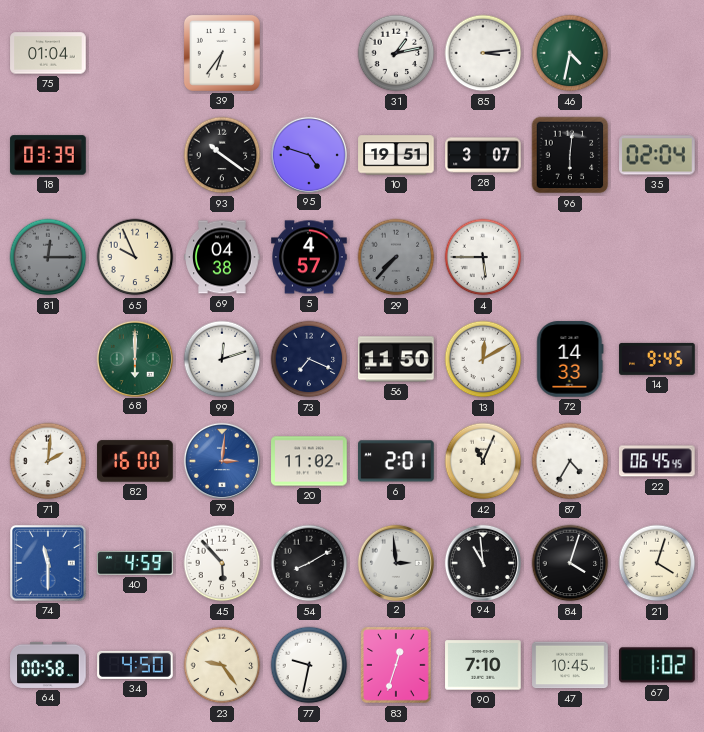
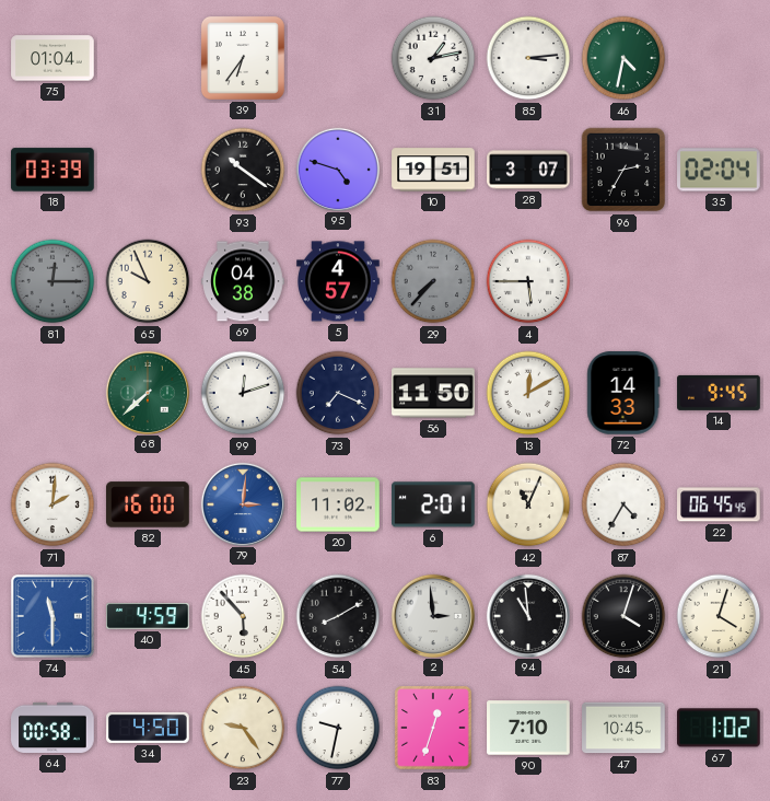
96: 6:01 -> 2:35 (623, 170)
68: 6:00 -> 7:38 (147, 392)
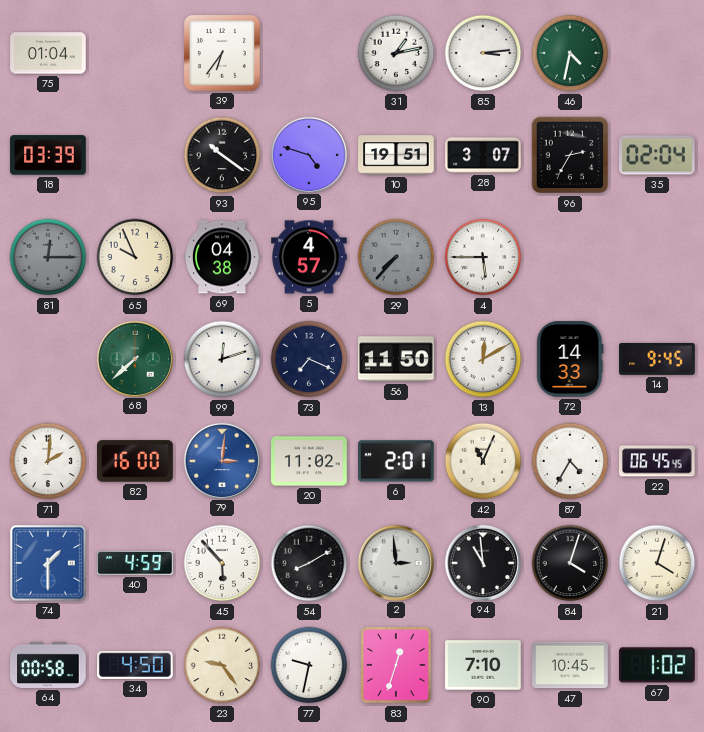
74: 11:30 -> 1:30 (48, 563)
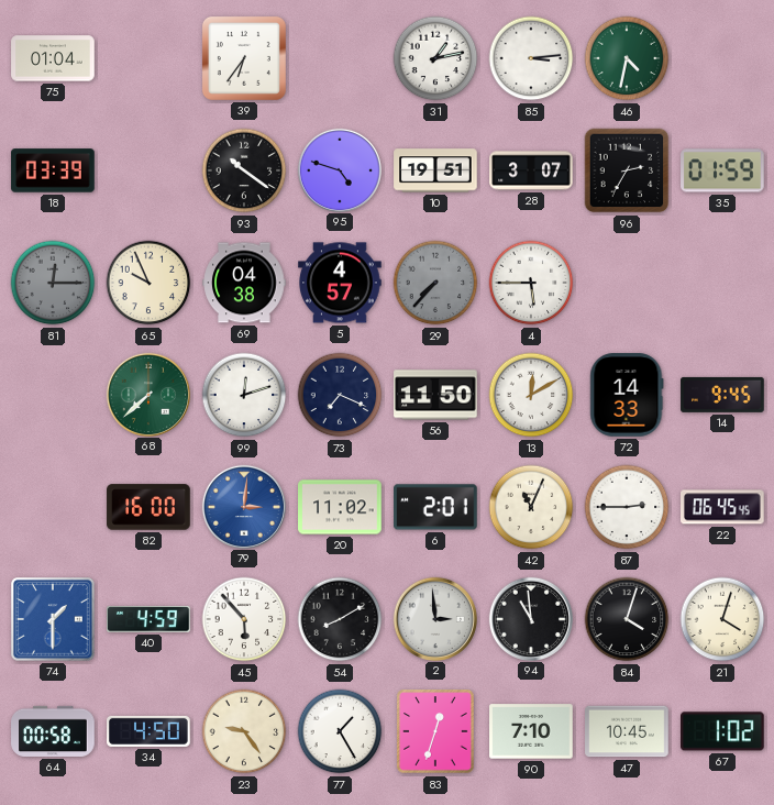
35: 02:04 -> 01:59 (722, 170)
71: 2:01 -> none (48, 461)
87: 4:35 -> 2:45 (627, 507)
77: 9:32 -> 1:25 (340, 731)
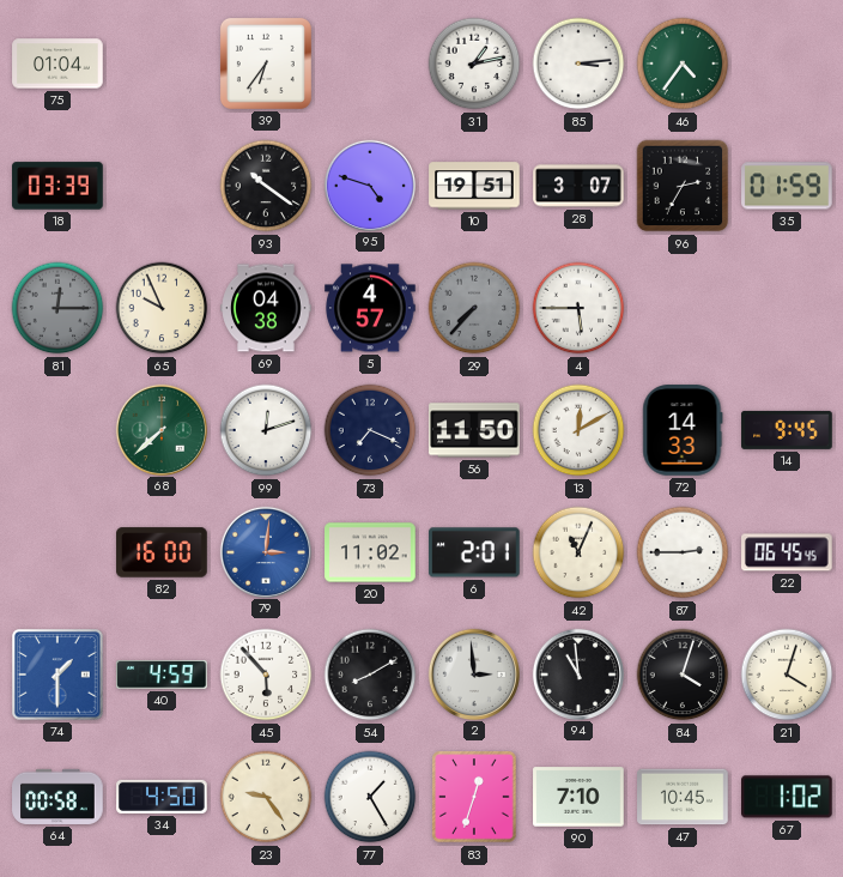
46: 4:32 -> 4:36 (683, 63)
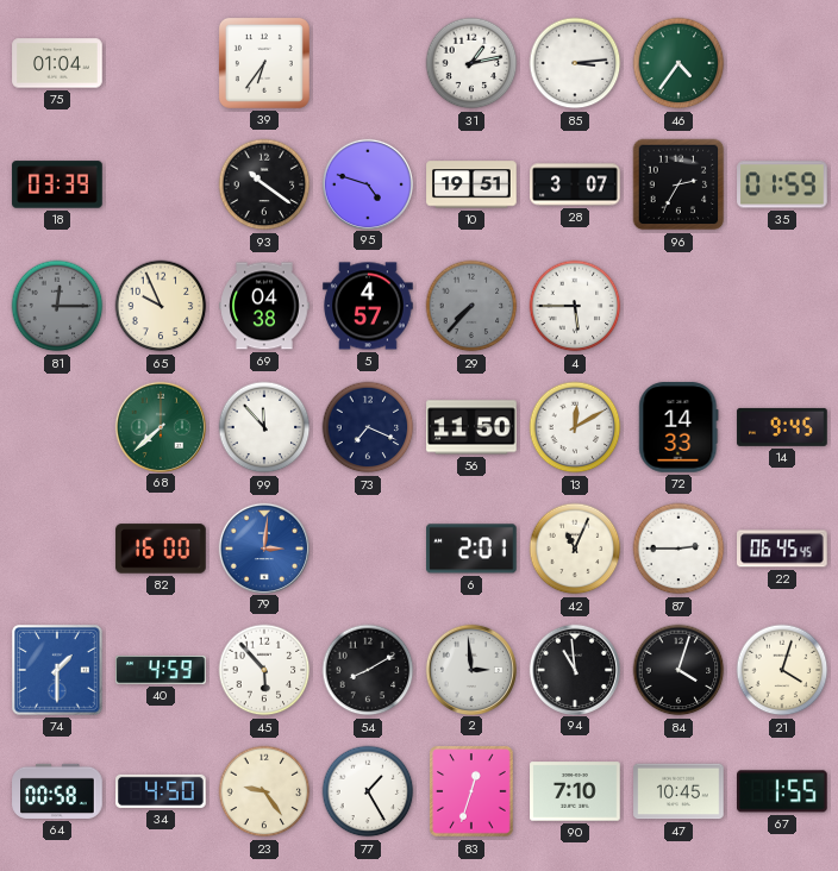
99: 12:12 -> 11:53 (264, 427)
20: 11:02 -> none (370, 552)
67: 1:02 -> 1:55 (783, 791)
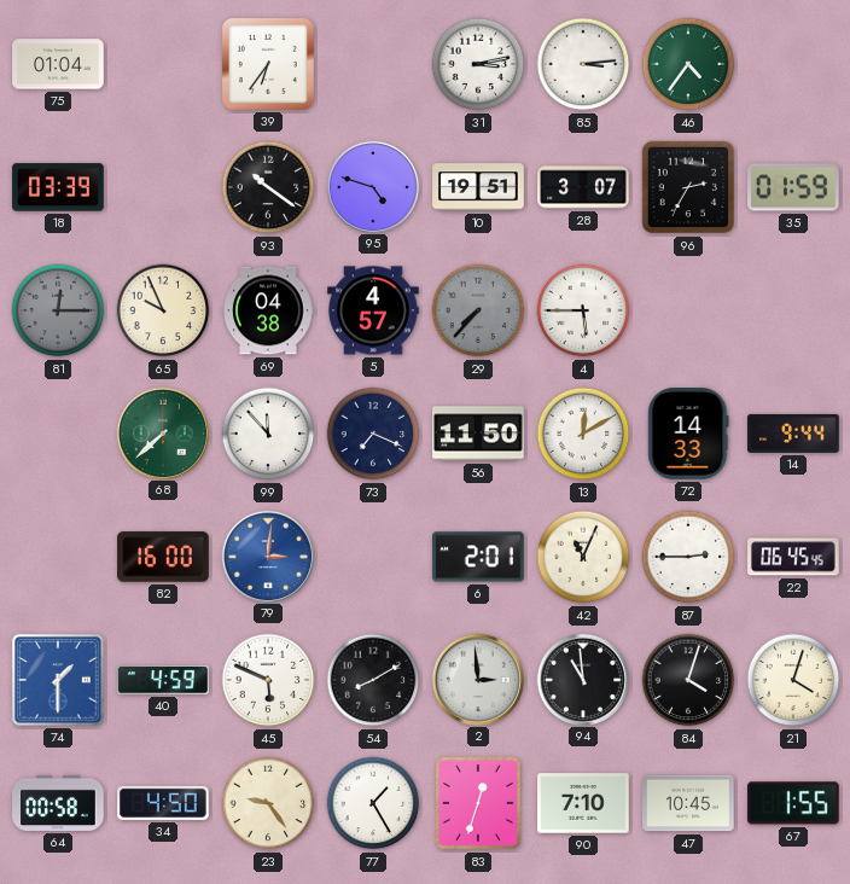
31: 1:13 -> 3:13 (478, 64)
14: 9:45 -> 9:44 (793, 434)
45: 5:53 -> 5:49 (268, 680)
